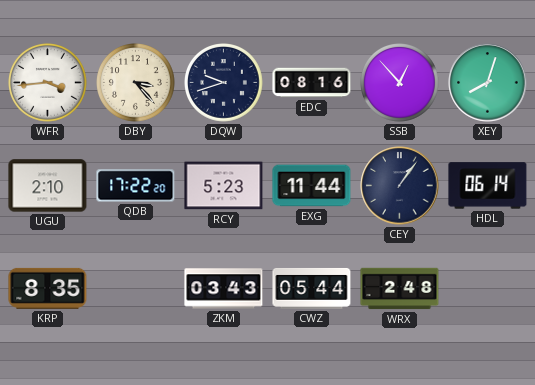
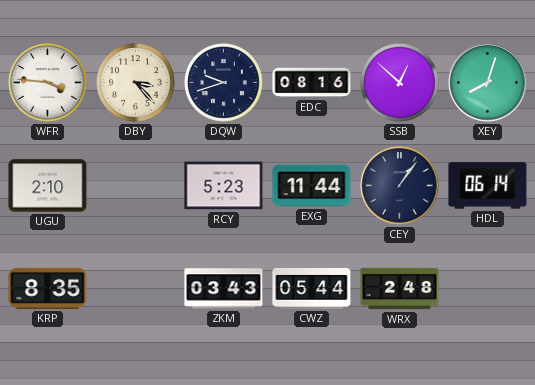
WFR: 3:44 -> 3:46 (48, 83)
SSB: 12:53 -> 12:52 (400, 83)
QDB: 17:22 -> none (136, 186)
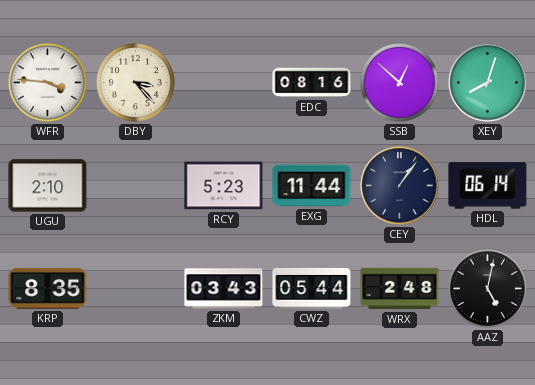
DQW: 9:42 -> none (224, 83)
AAZ: none -> 5:02 (488, 289)
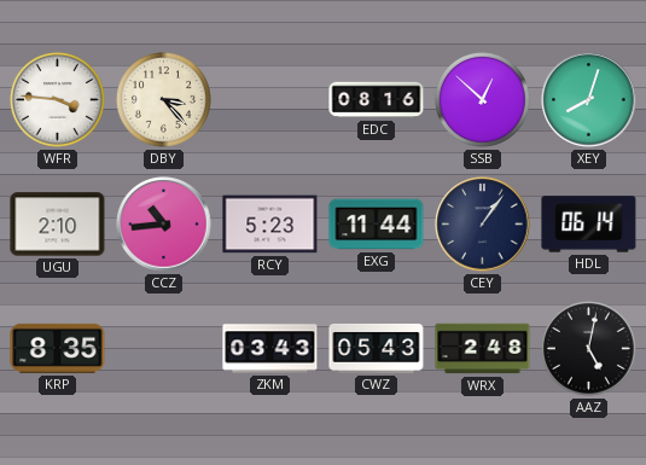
CCZ: none -> 10:44 (164, 225)
CWZ: 05:44 -> 05:43 (377, 348)
